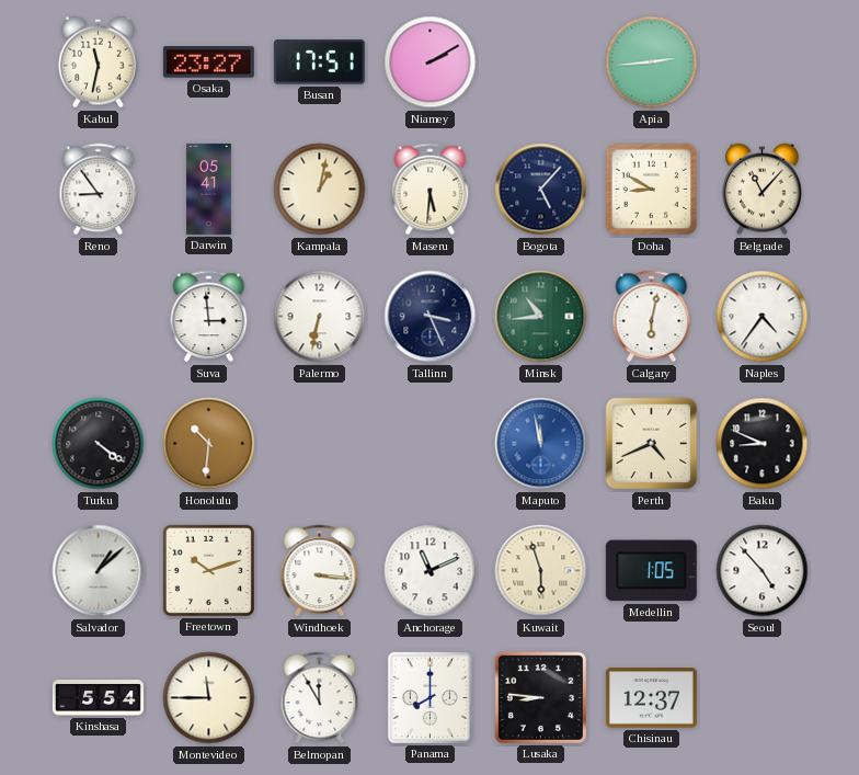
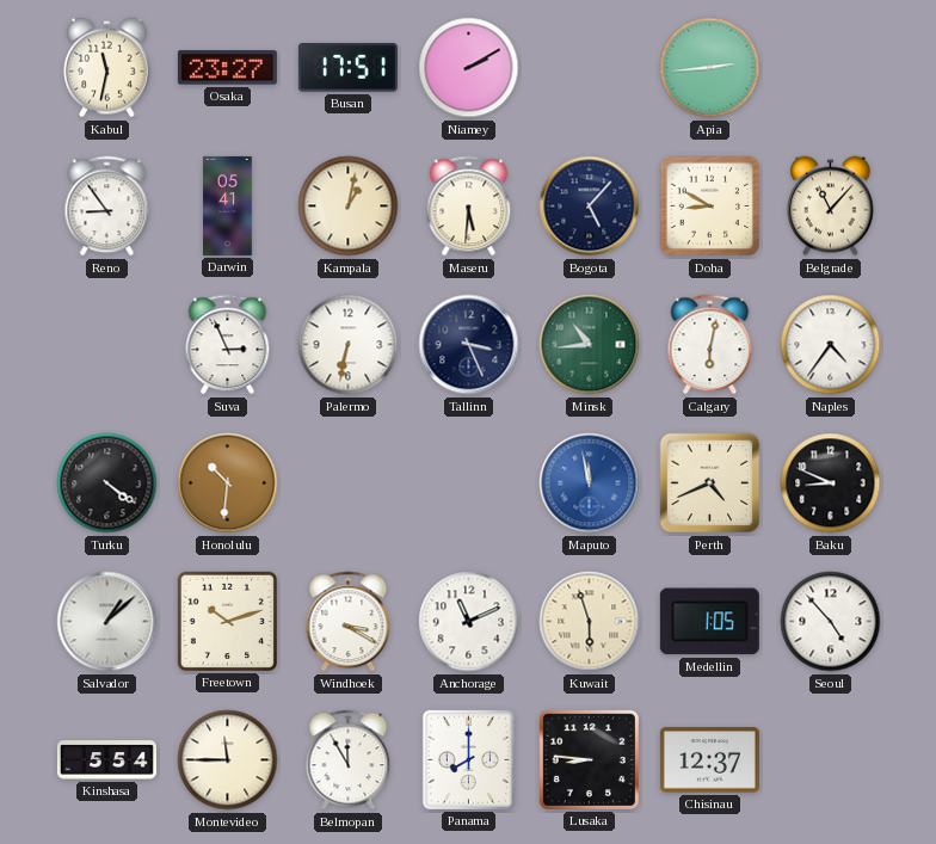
Suva: 2:59 -> 2:56 (228, 345)
Windhoek: 3:16 -> 3:20 (349, 622)
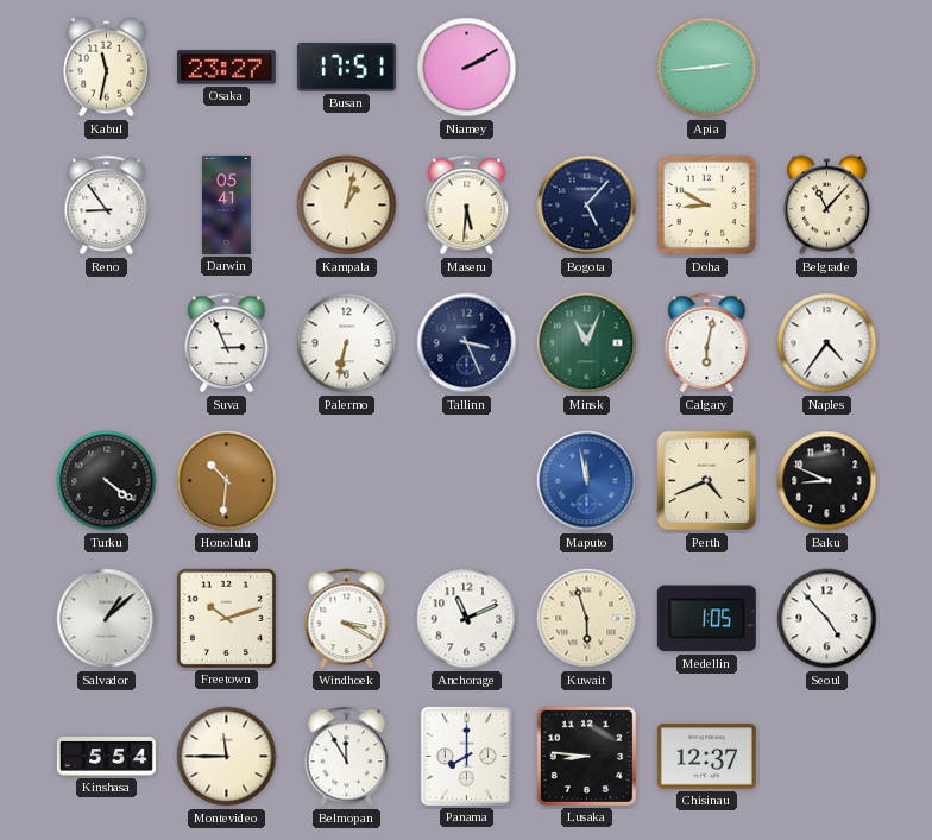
Minsk: 10:44 -> 11:04 (587, 343)
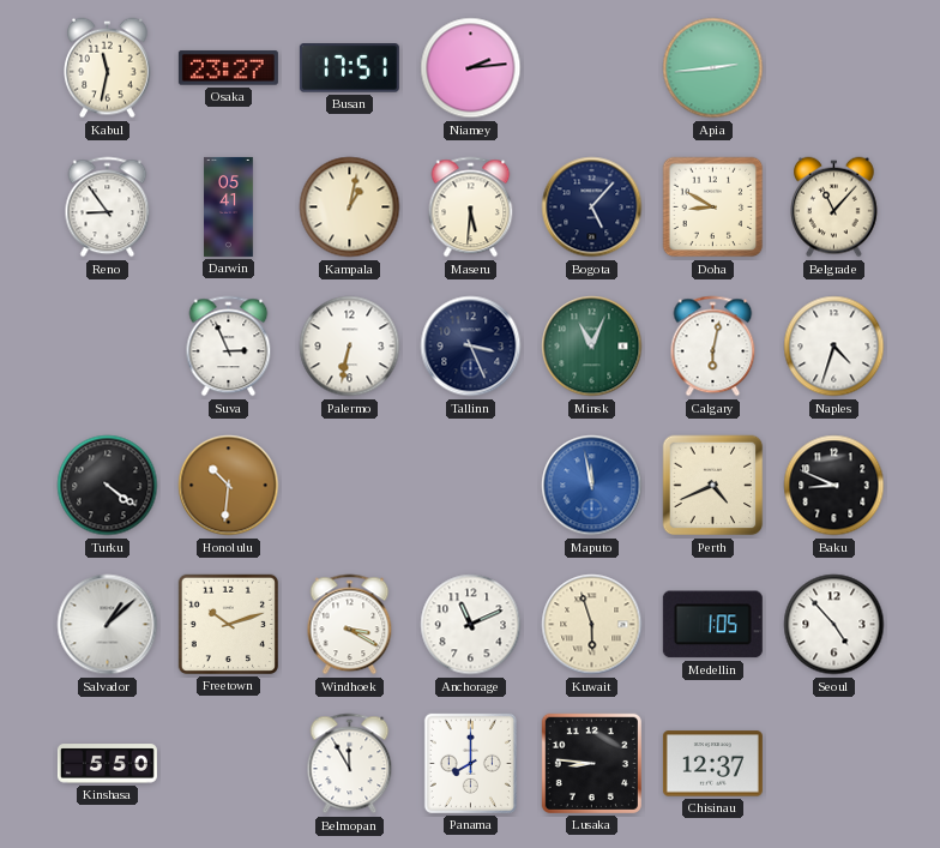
Niamey: 2:10 -> 2:14 (471, 68)
Naples: 4:36 -> 4:33 (834, 347)
Kinshasa: 5:54 -> 5:50 (107, 764)
Montevideo: 11:45 -> none (227, 757)
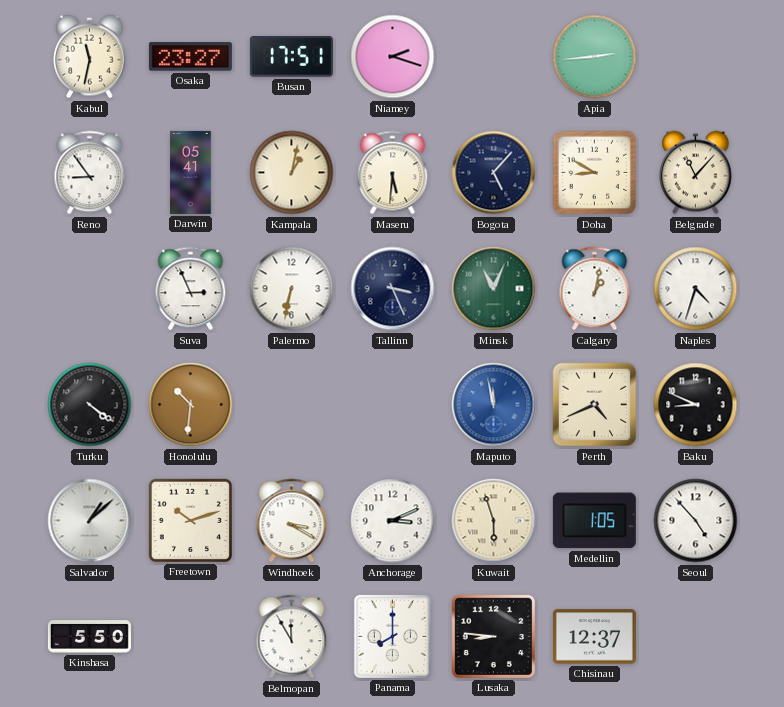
Niamey: 2:14 -> 2:18 (393, 57)
Calgary: 6:02 -> 1:02 (595, 289)
Anchorage: 11:11 -> 3:11 (393, 521)
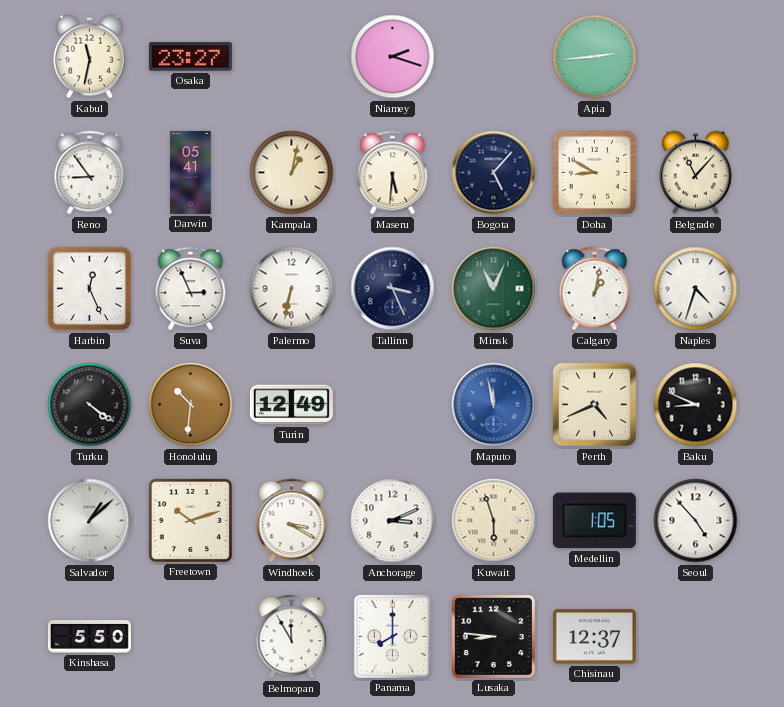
Busan: 17:51 -> none (291, 57)
Harbin: none -> 12:26 (90, 289)
Turin: none -> 12:49 (291, 405)
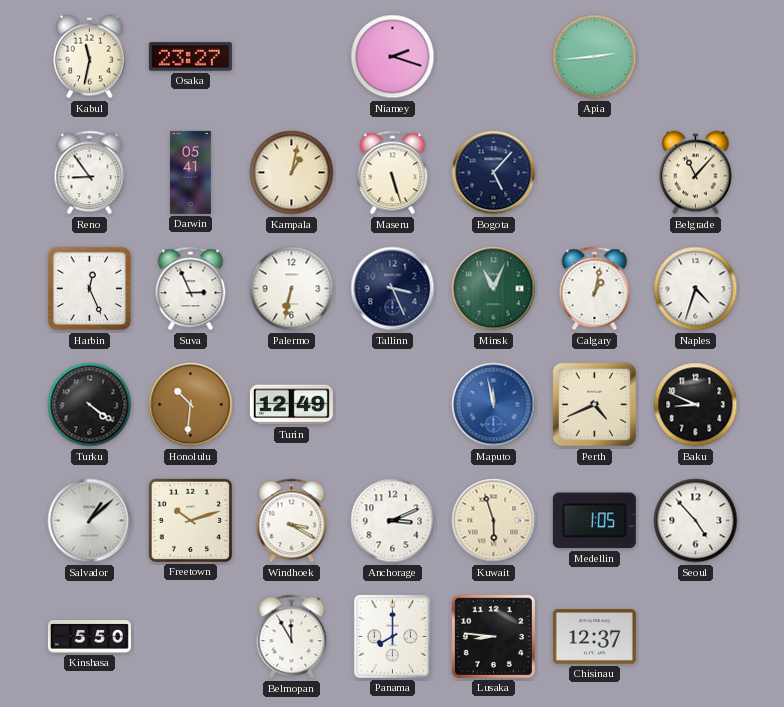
Maseru: 5:31 -> 5:27 (393, 173)
Doha: 8:50 -> none (595, 173)
